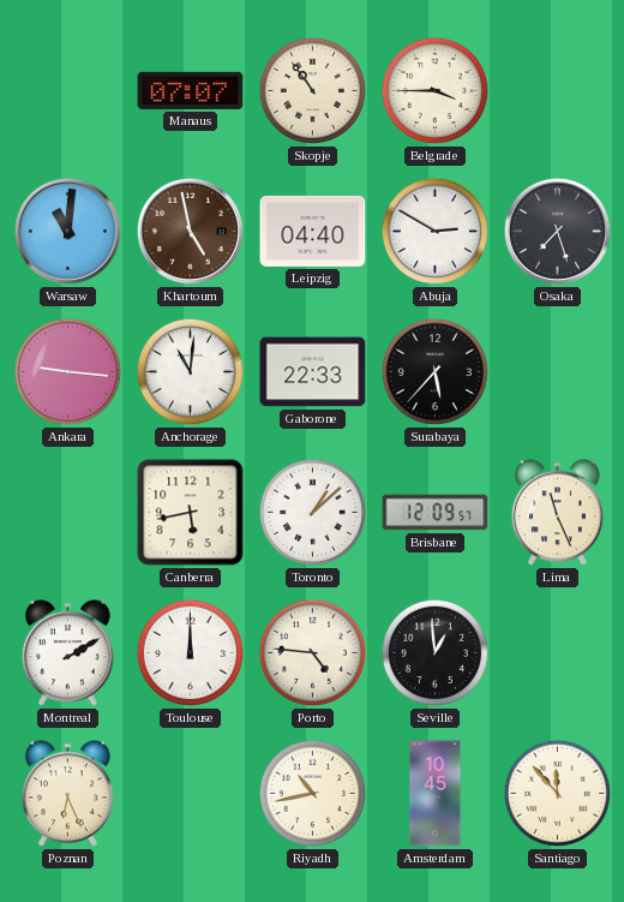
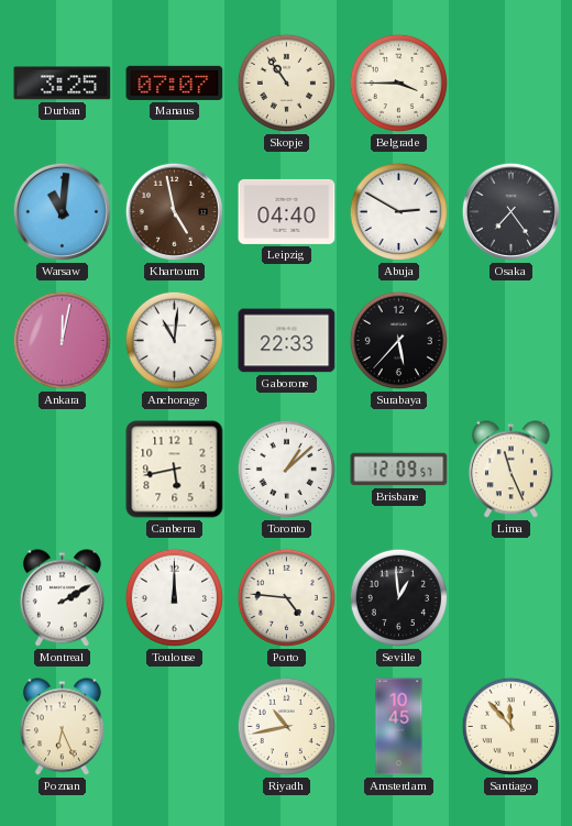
Durban: none -> 3:25 (63, 84)
Osaka: 7:27 -> 7:24 (510, 211)
Ankara: 9:16 -> 12:02 (62, 340)
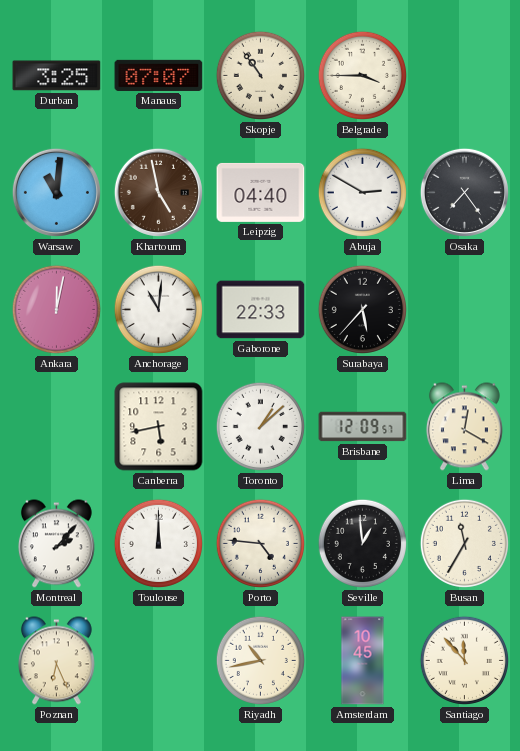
Lima: 11:26 -> 12:20 (464, 427)
Montreal: 2:10 -> 2:07 (56, 544)
Busan: none -> 11:35 (464, 543)
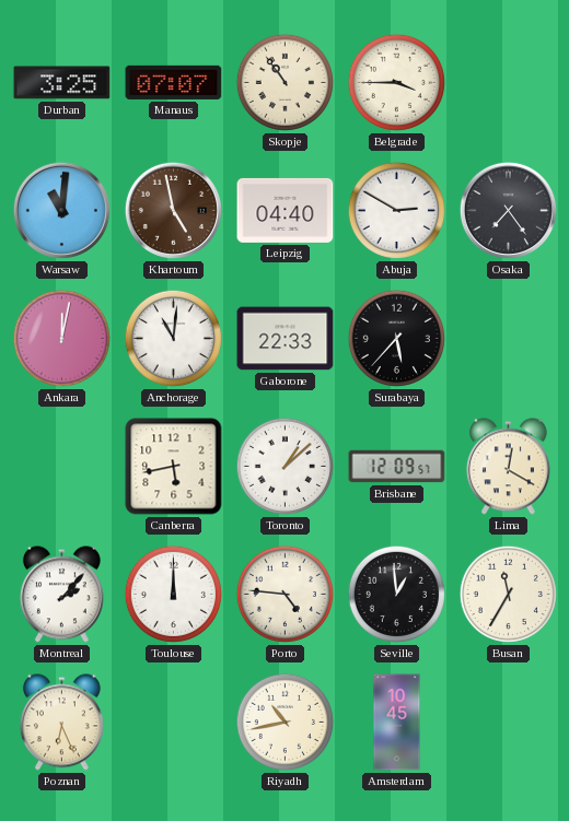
Santiago: 11:53 -> none (464, 660)
